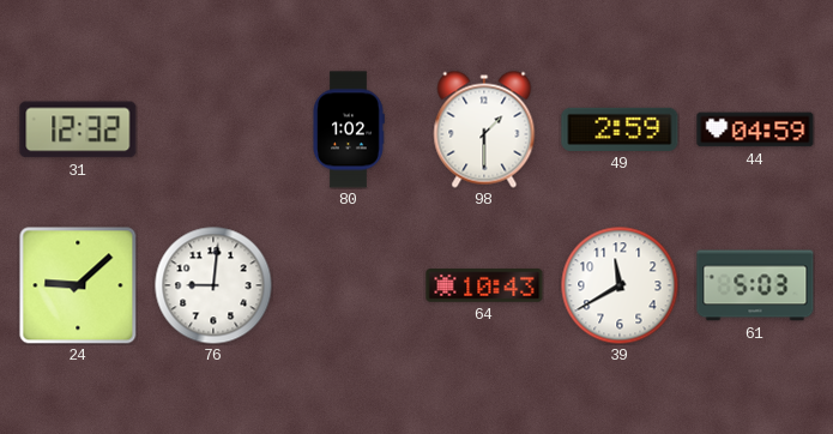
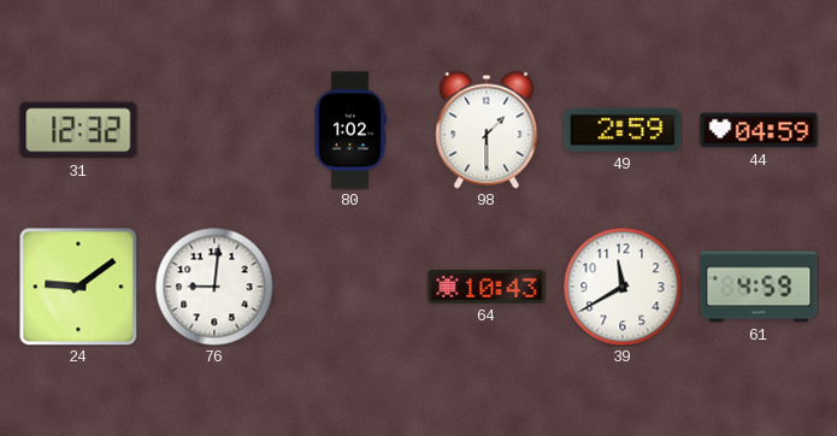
24: 9:08 -> 9:09 (78, 287)
61: 5:03 -> 4:59 (759, 287)
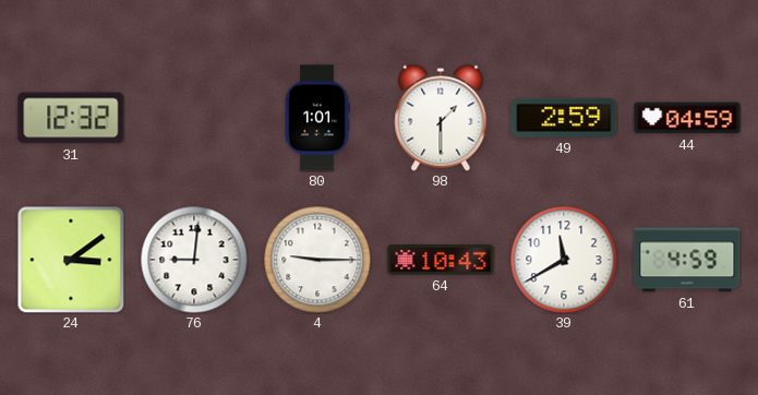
80: 1:02 -> 1:01 (317, 118)
24: 9:09 -> 3:09 (71, 260)
4: none -> 9:15 (317, 260)
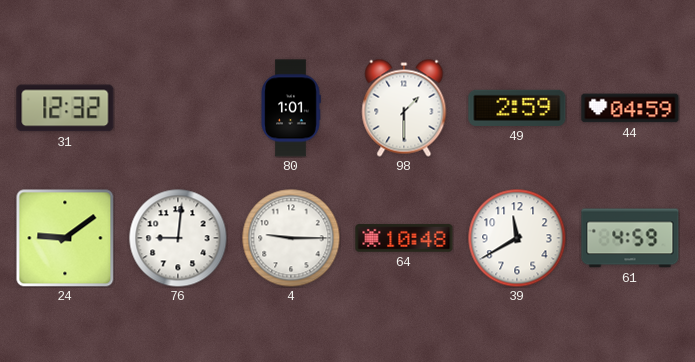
24: 3:09 -> 9:09 (65, 238)
64: 10:43 -> 10:48 (404, 238)
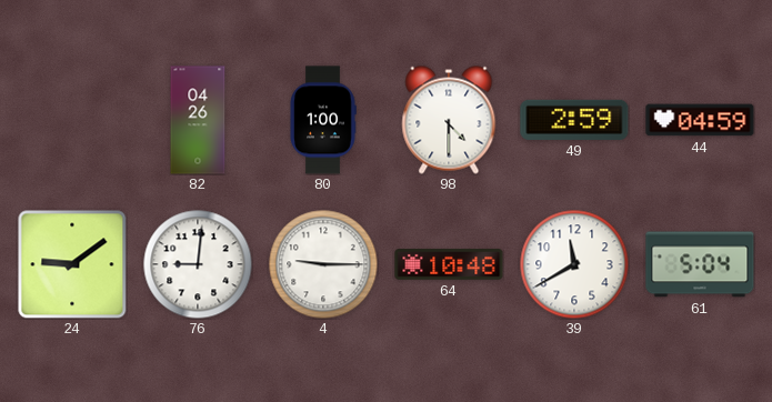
31: 12:32 -> none (65, 108)
82: none -> 04:26 (198, 120)
80: 1:01 -> 1:00 (323, 120)
98: 1:30 -> 4:30 (449, 120)
61: 4:59 -> 5:04 (700, 264)
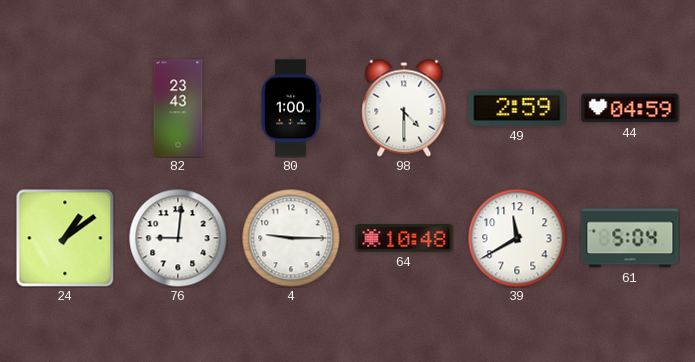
82: 04:26 -> 23:43 (178, 108)
24: 9:09 -> 1:09 (65, 238)
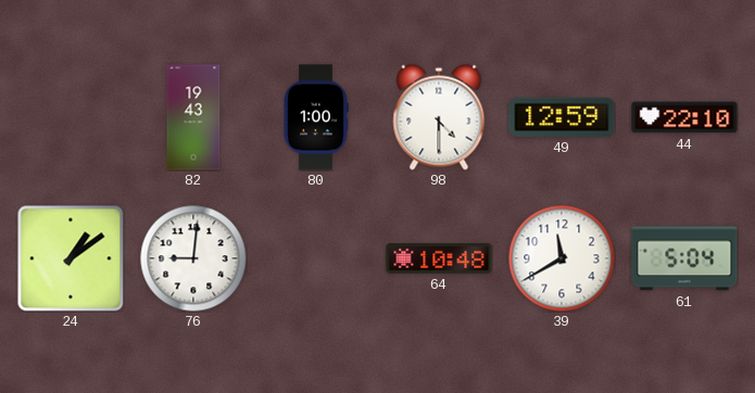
82: 23:43 -> 19:43 (193, 117)
49: 2:59 -> 12:59 (562, 117)
44: 04:59 -> 22:10 (684, 117)
4: 9:15 -> none (291, 238)
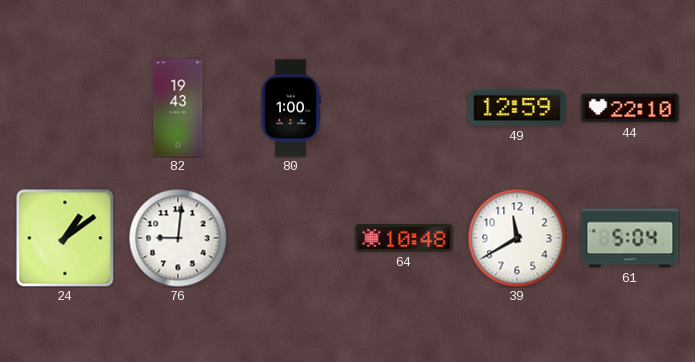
98: 4:30 -> none (439, 117)
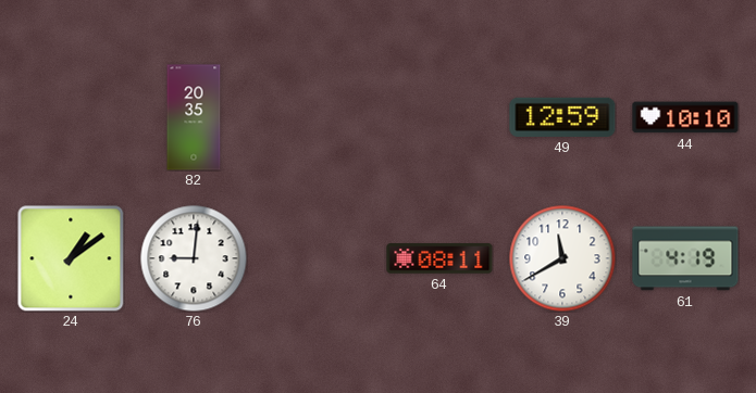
82: 19:43 -> 20:35 (194, 117)
80: 1:00 -> none (291, 108)
44: 22:10 -> 10:10 (685, 117)
64: 10:48 -> 08:11 (439, 258)
61: 5:04 -> 4:19 (685, 258)
